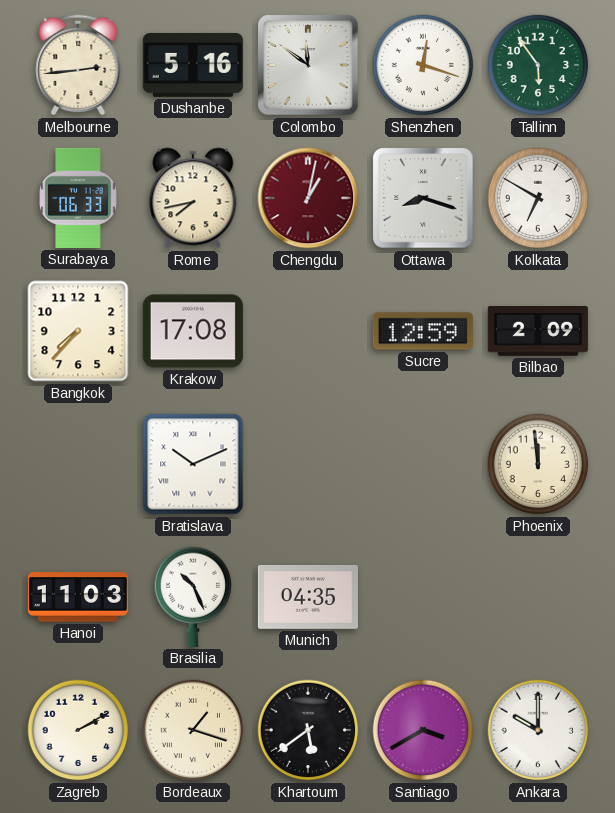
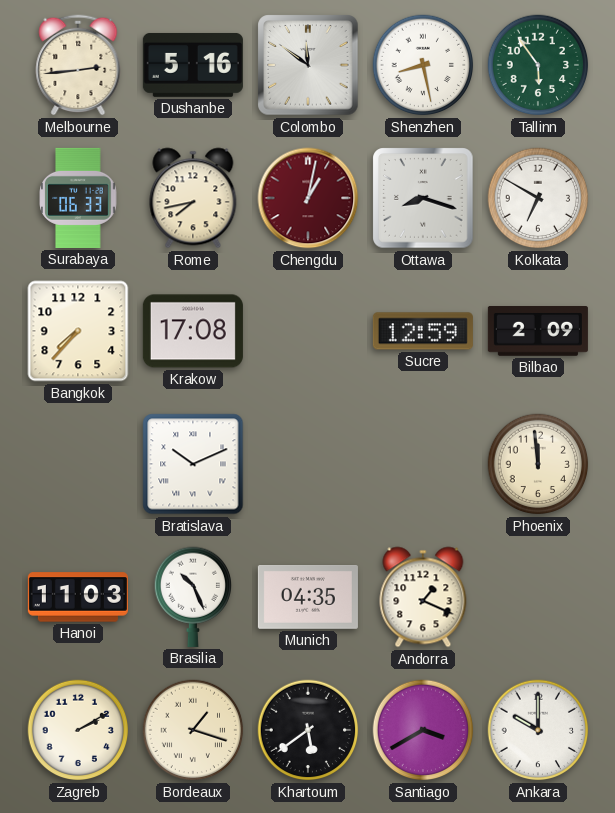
Shenzhen: 12:18 -> 8:28 (423, 65)
Andorra: none -> 1:19 (423, 597)
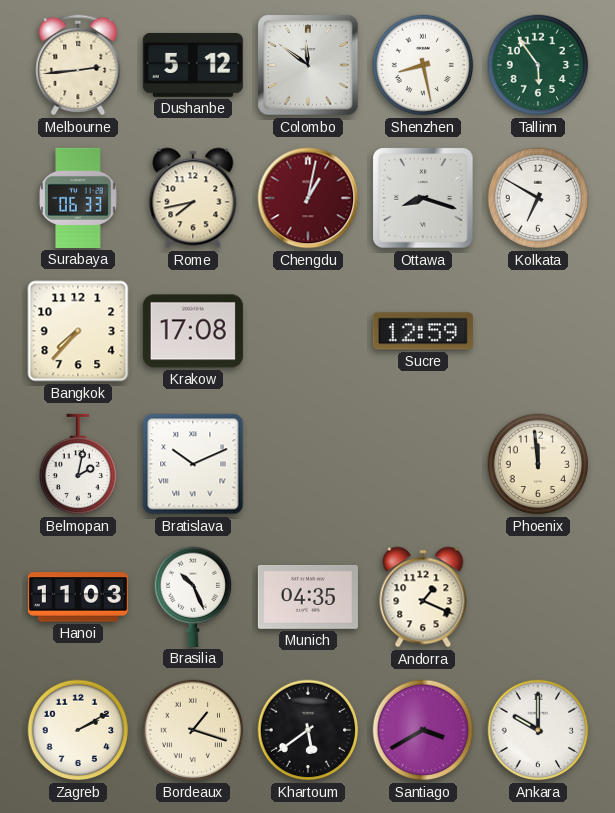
Dushanbe: 5:16 -> 5:12 (193, 65)
Bilbao: 2:09 -> none (538, 332)
Belmopan: none -> 2:02 (77, 464)
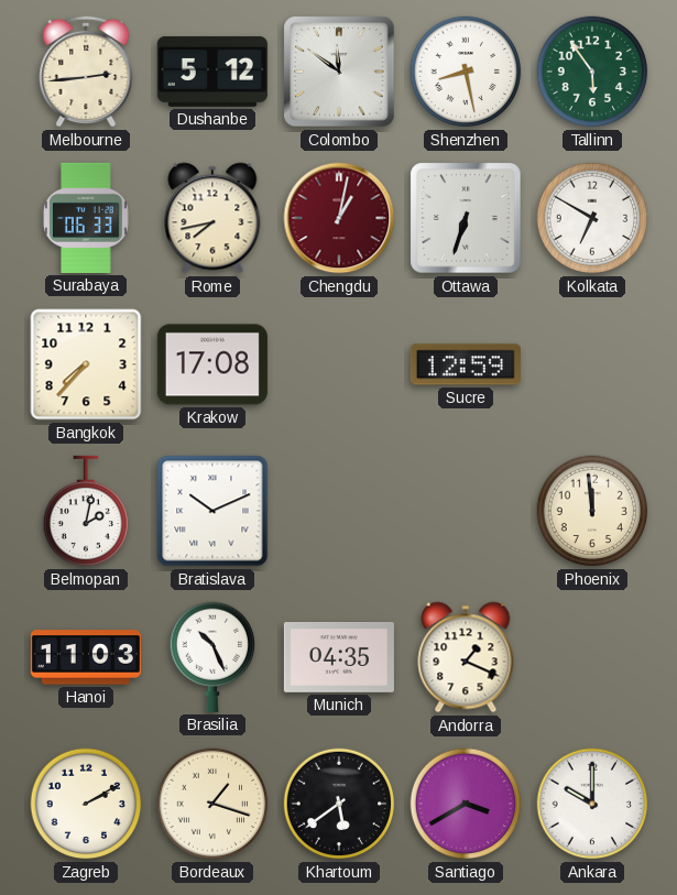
Ottawa: 8:18 -> 6:33 (466, 218)
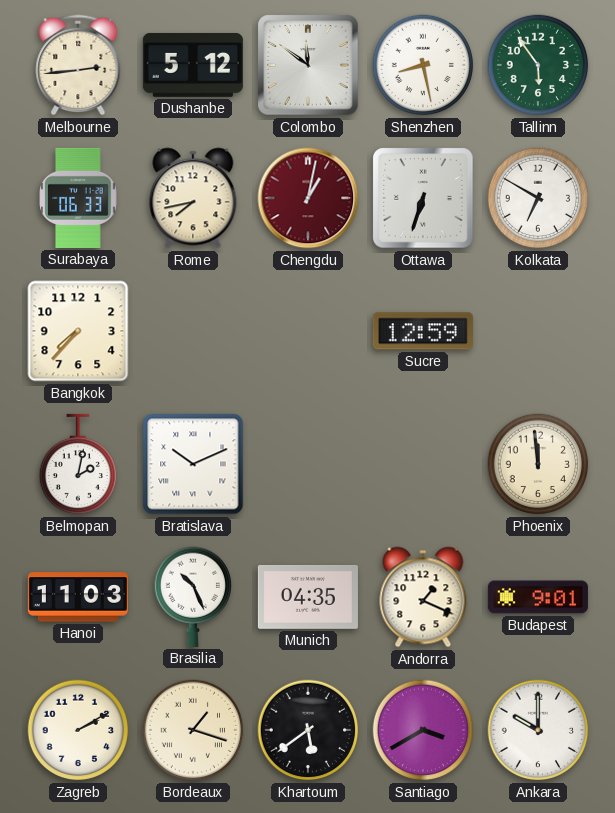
Krakow: 17:08 -> none (212, 364)
Budapest: none -> 9:01 (538, 597)
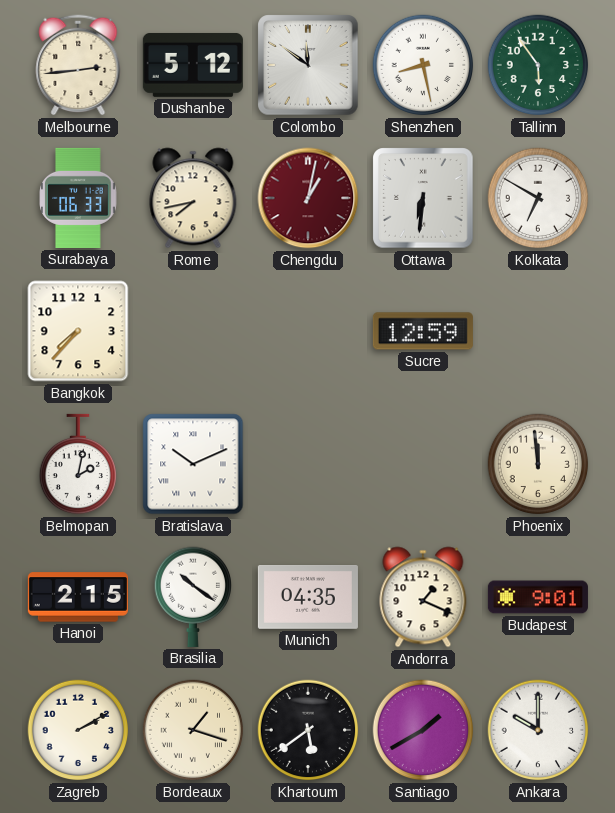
Ottawa: 6:33 -> 6:31 (423, 198)
Hanoi: 11:03 -> 2:15 (78, 597)
Brasilia: 10:26 -> 10:21 (192, 597)
Santiago: 3:40 -> 1:40 (423, 730)
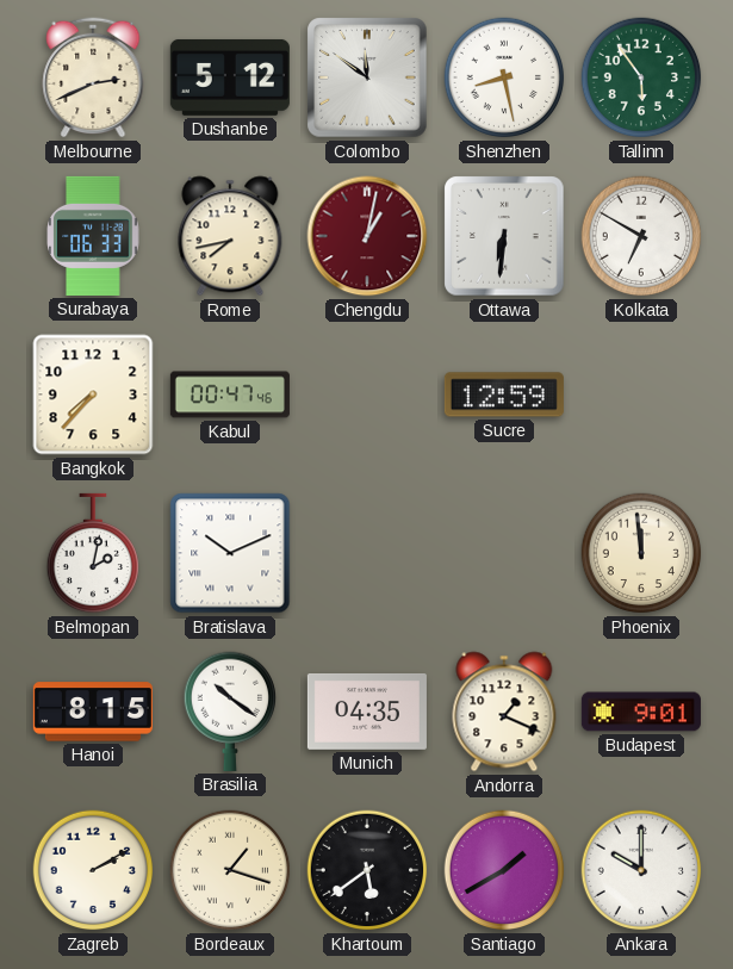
Melbourne: 2:44 -> 2:41 (93, 77)
Kabul: none -> 00:47 (230, 395)
Hanoi: 2:15 -> 8:15 (93, 712)
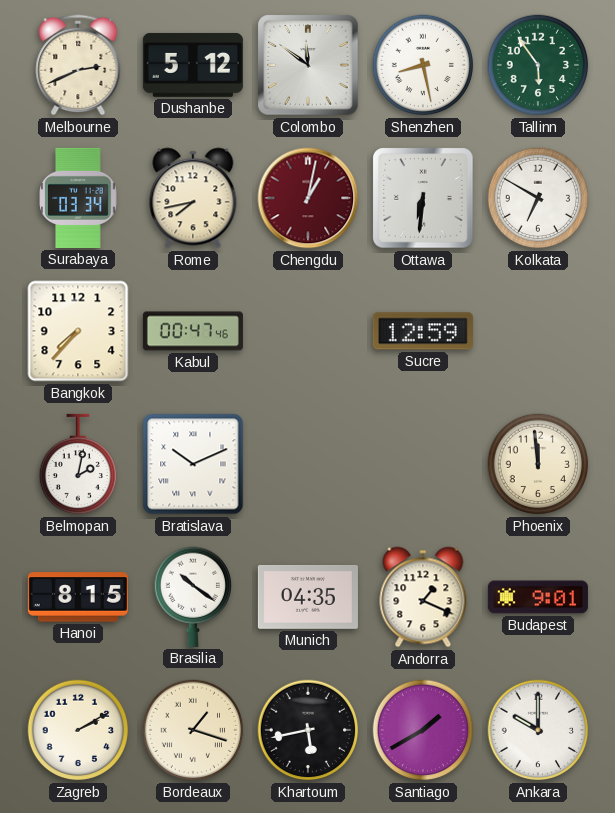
Surabaya: 06:33 -> 03:34 (78, 198)
Khartoum: 5:39 -> 5:43 (308, 730)
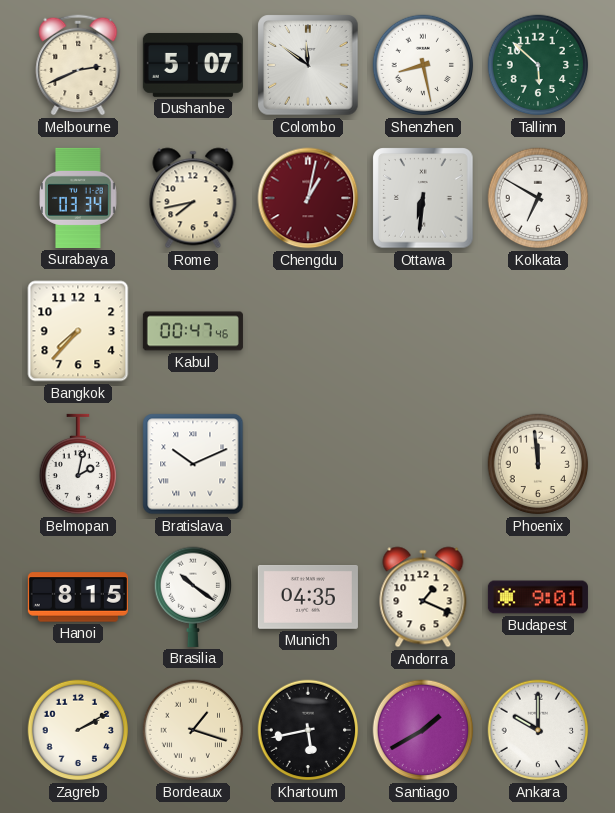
Dushanbe: 5:12 -> 5:07 (193, 65)
Tallinn: 5:54 -> 5:52 (538, 65)
Sucre: 12:59 -> none (423, 331)
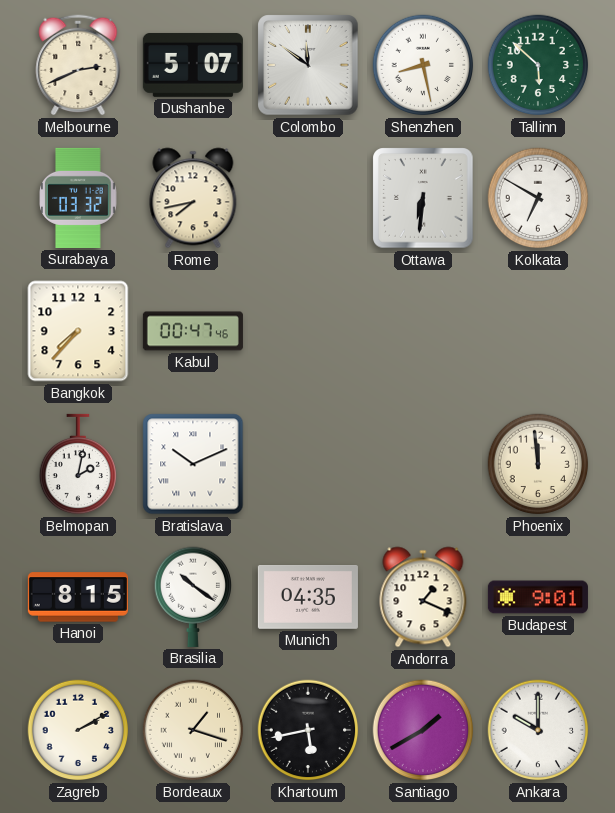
Surabaya: 03:34 -> 03:32 (78, 198)
Chengdu: 1:02 -> none (308, 198)
